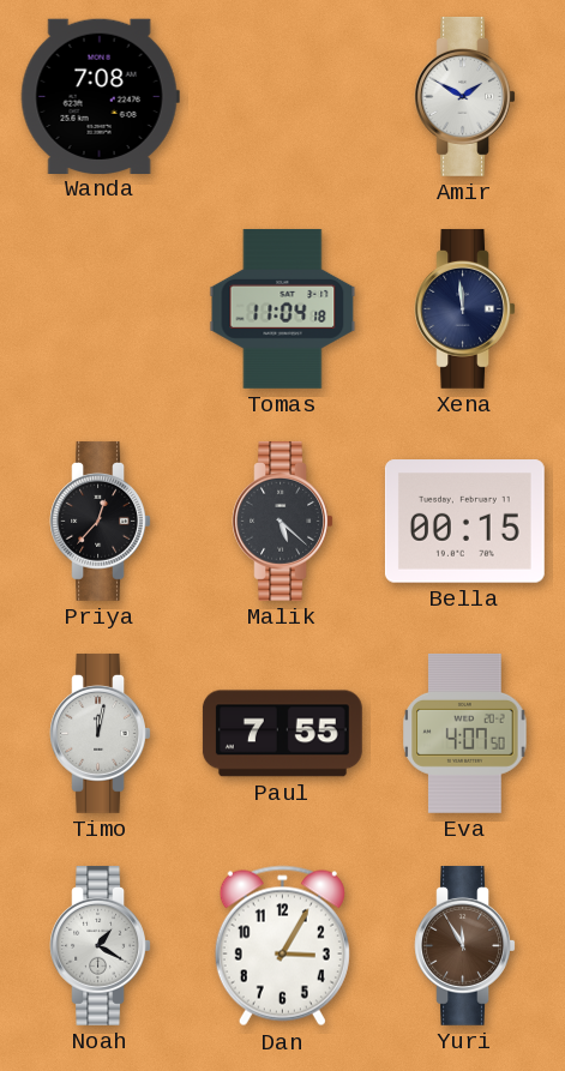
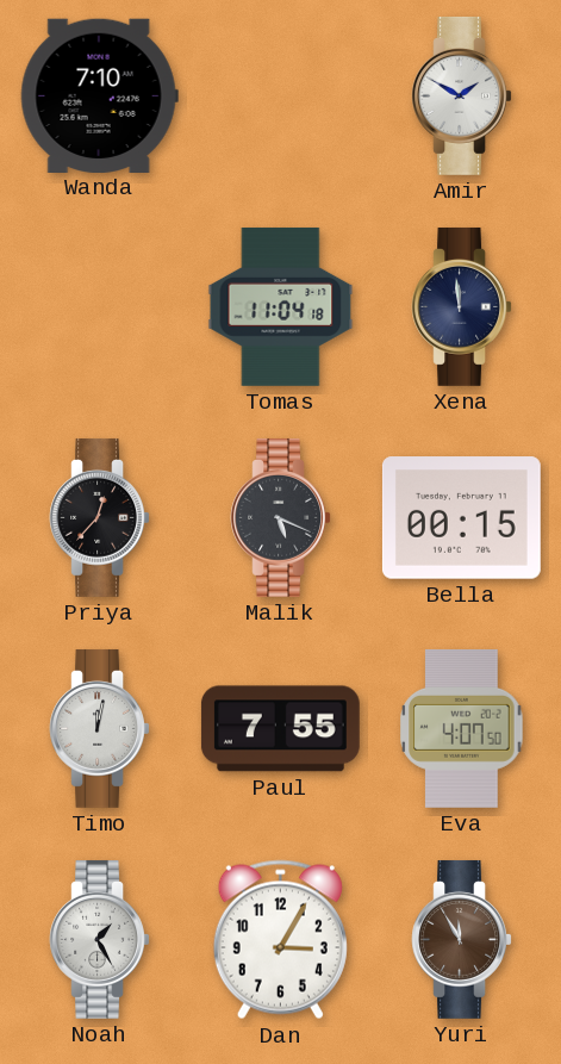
Wanda: 7:08 -> 7:10 (99, 95)
Malik: 5:22 -> 5:19 (280, 517)
Noah: 1:20 -> 1:25 (99, 939)
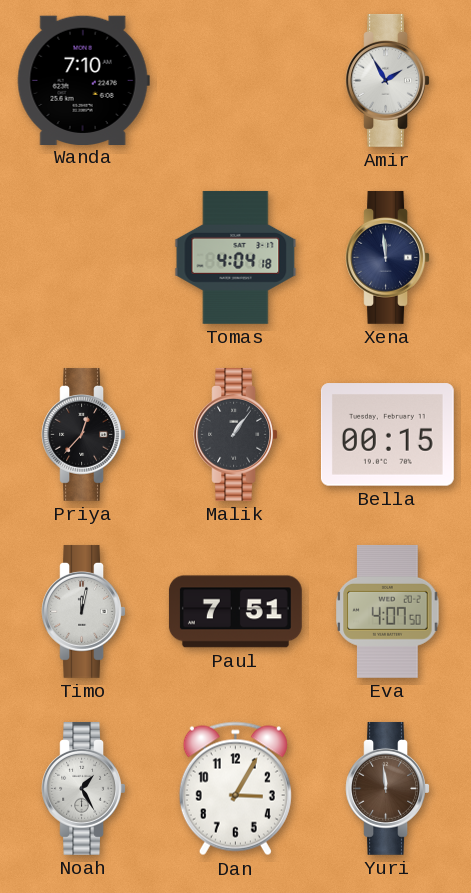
Amir: 1:50 -> 1:55 (387, 80)
Tomas: 11:04 -> 4:04 (236, 257)
Malik: 5:19 -> 1:06 (235, 434)
Paul: 7:55 -> 7:51 (235, 612)
Yuri: 11:55 -> 11:59 (387, 788)
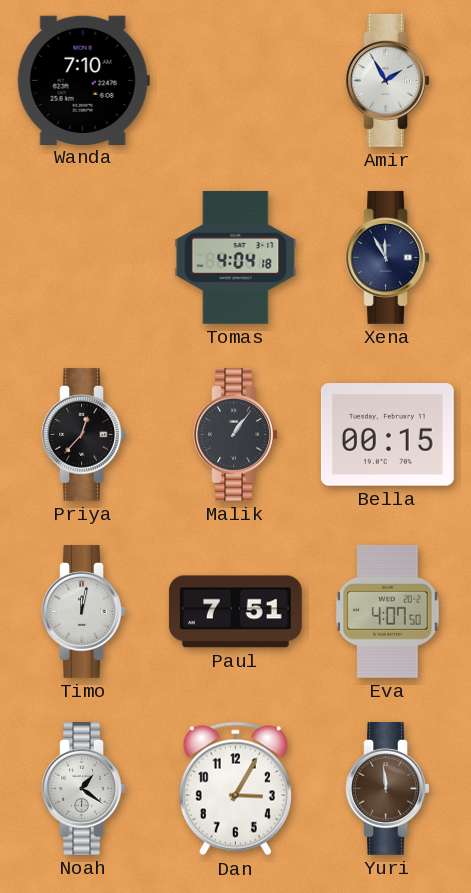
Xena: 11:59 -> 11:55 (387, 257)
Noah: 1:25 -> 1:21 (83, 788)
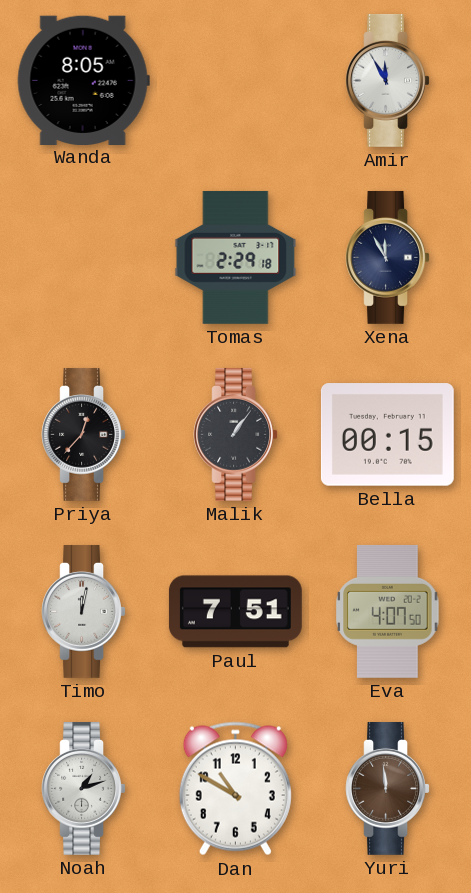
Wanda: 7:10 -> 8:05 (83, 80)
Amir: 1:55 -> 11:55 (387, 80)
Tomas: 4:04 -> 2:29 (236, 257)
Noah: 1:21 -> 1:12 (83, 788)
Dan: 3:05 -> 10:50 (235, 789)
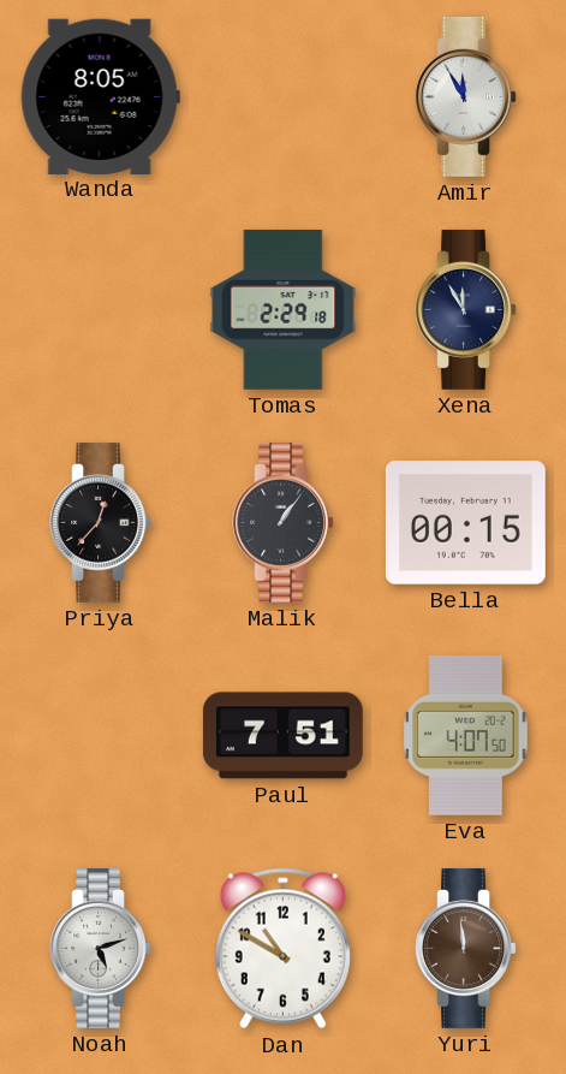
Timo: 12:02 -> none (83, 611)
Noah: 1:12 -> 5:12 (100, 948)
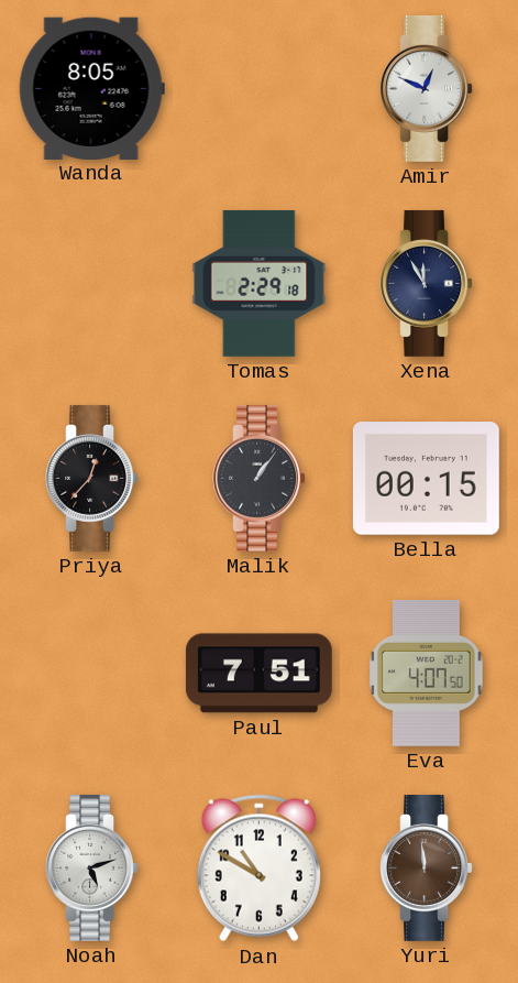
Amir: 11:55 -> 12:49 (426, 88)
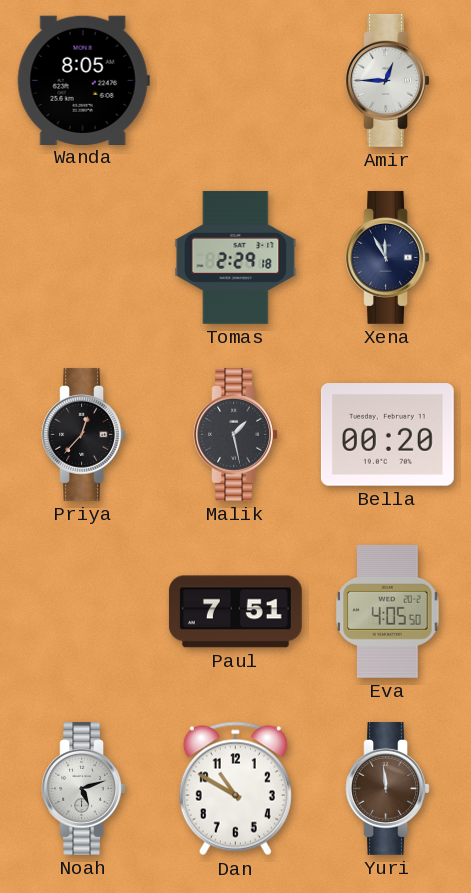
Amir: 12:49 -> 12:45 (387, 80)
Malik: 1:06 -> 1:28 (235, 434)
Bella: 00:15 -> 00:20 (387, 435)
Eva: 4:07 -> 4:05 (388, 611)
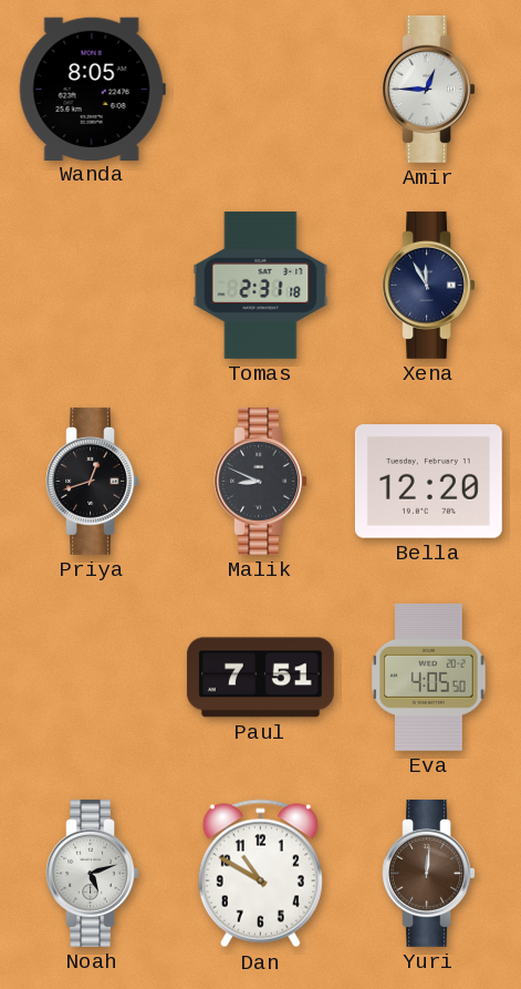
Tomas: 2:29 -> 2:31 (261, 285)
Priya: 12:37 -> 12:42 (92, 481)
Malik: 1:28 -> 8:49 (260, 481)
Bella: 00:20 -> 12:20 (428, 482)
Yuri: 11:59 -> 12:01 (428, 873)
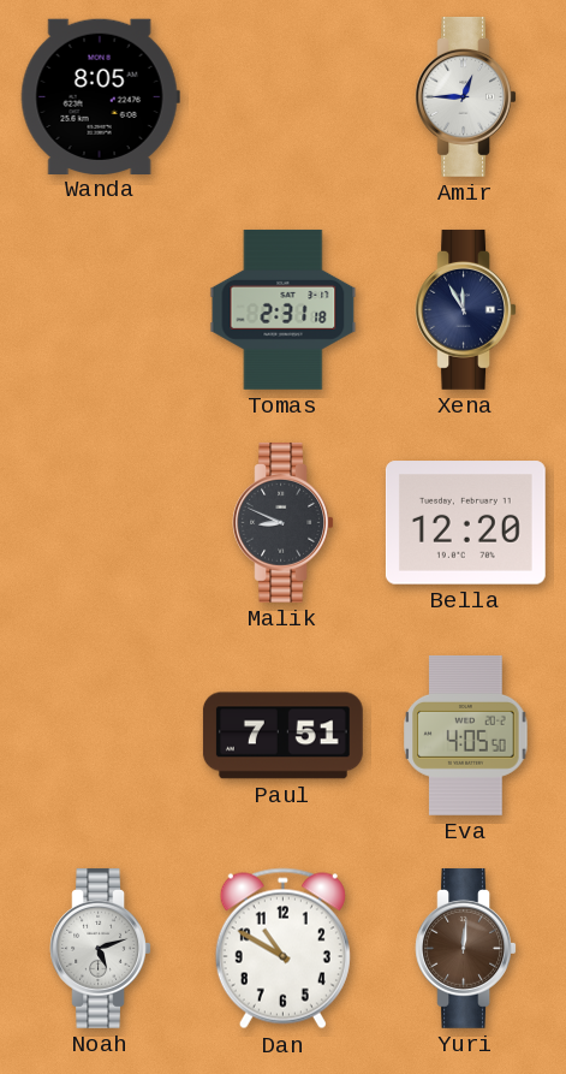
Priya: 12:42 -> none (92, 481)
